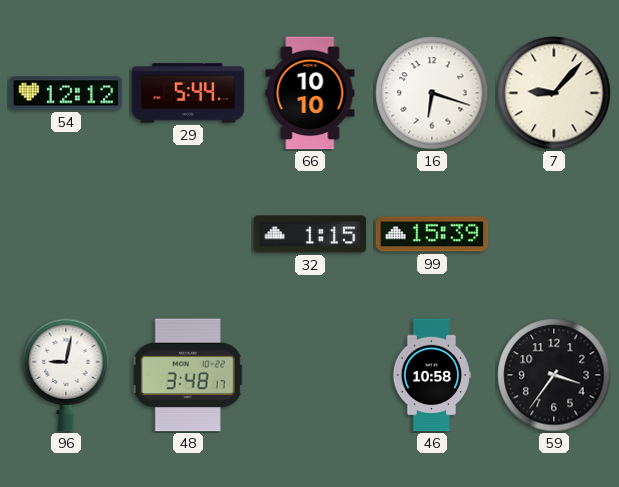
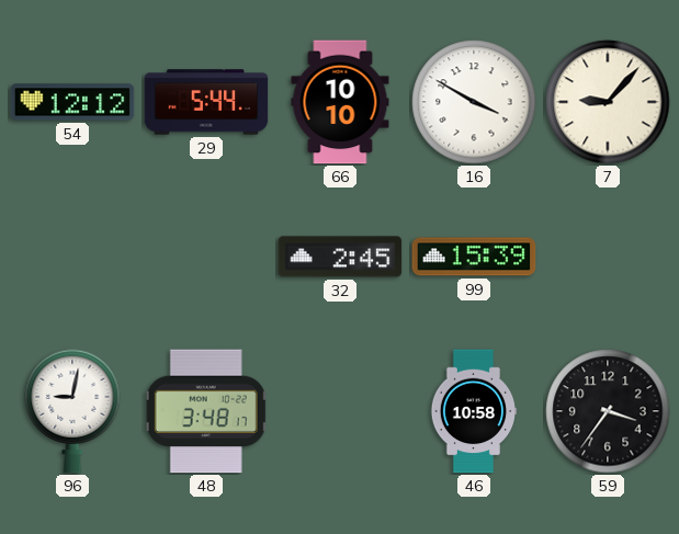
16: 6:18 -> 3:50 (474, 102)
32: 1:15 -> 2:45 (340, 257)
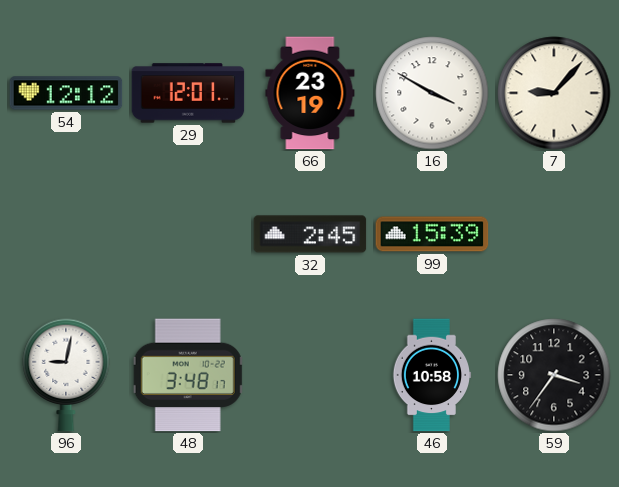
29: 5:44 -> 12:01 (188, 93)
66: 10:10 -> 23:19 (310, 93)
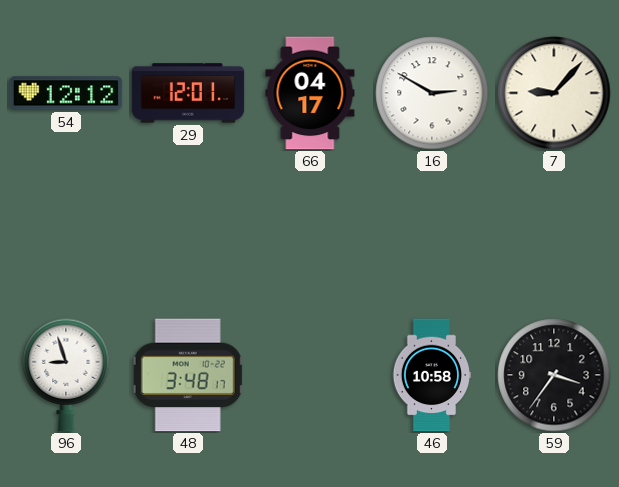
66: 23:19 -> 04:17 (310, 93)
16: 3:50 -> 2:50 (432, 93)
32: 2:45 -> none (310, 234)
99: 15:39 -> none (432, 234)
96: 9:02 -> 8:57 (66, 375)
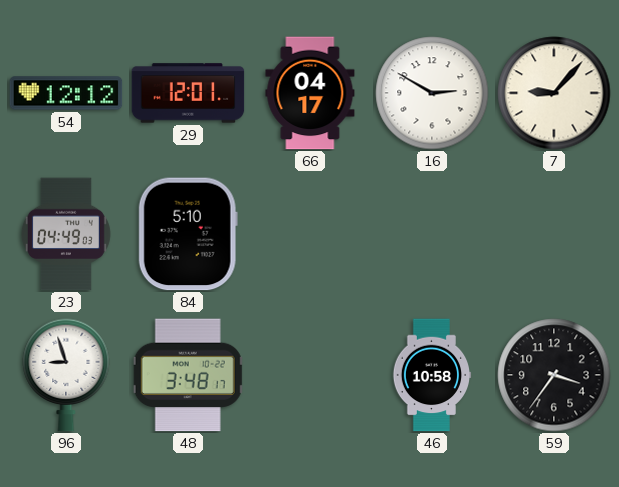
23: none -> 04:49 (66, 234)
84: none -> 5:10 (188, 234)
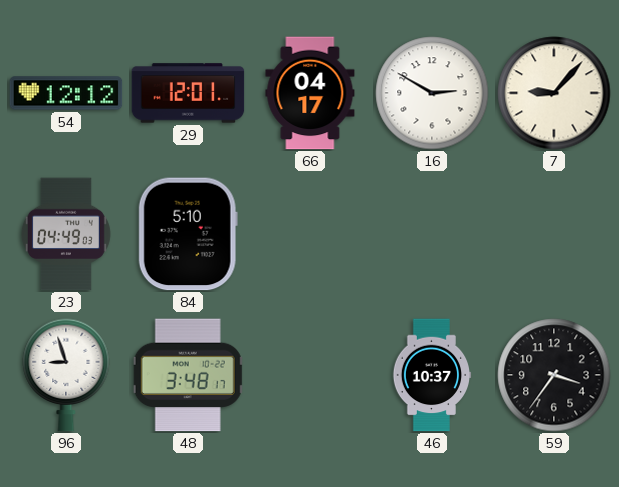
46: 10:58 -> 10:37 (432, 375)
